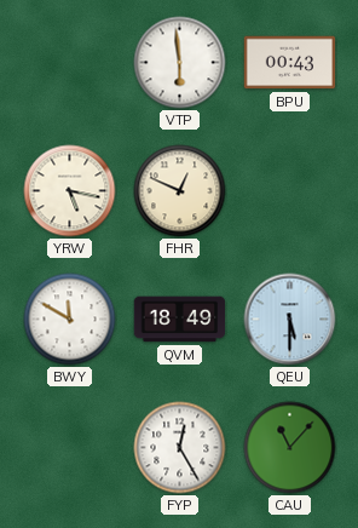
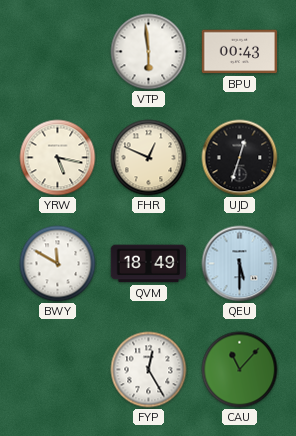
UJD: none -> 12:33 (240, 158)
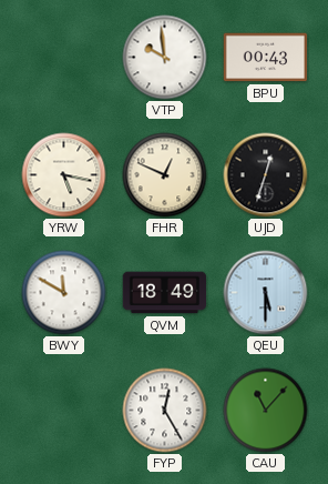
VTP: 5:59 -> 9:59 (165, 58)
